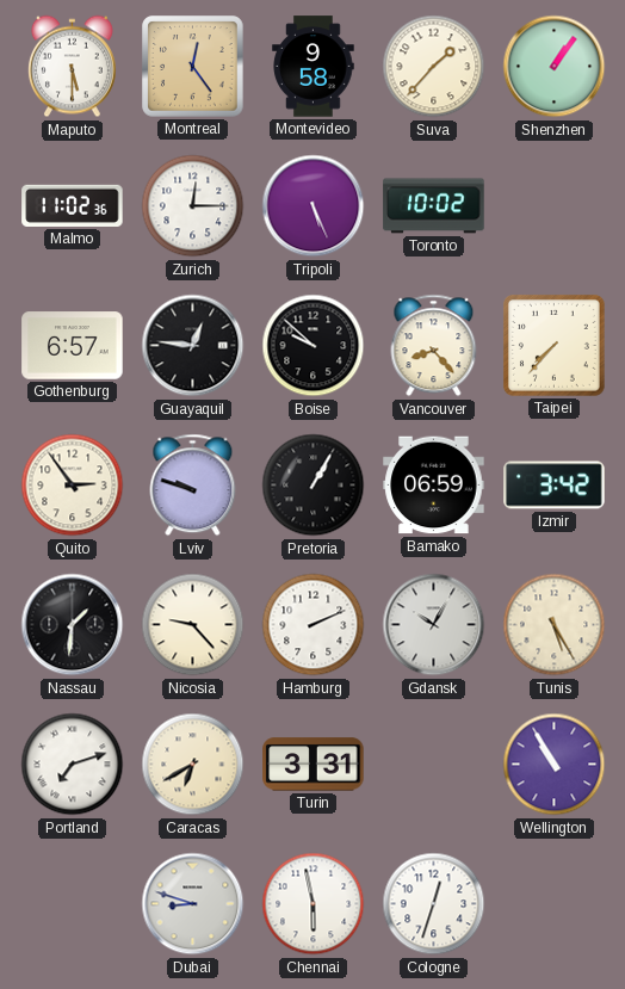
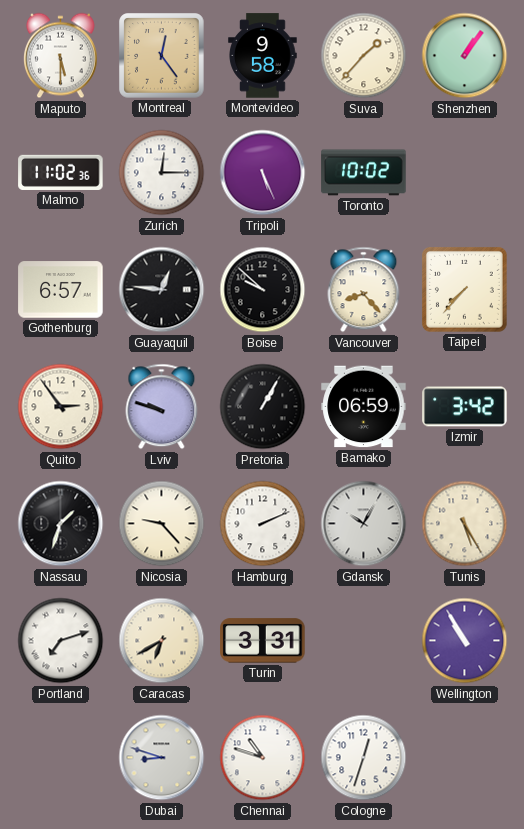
Nassau: 1:31 -> 1:33 (61, 524)
Chennai: 5:58 -> 10:48 (263, 758)
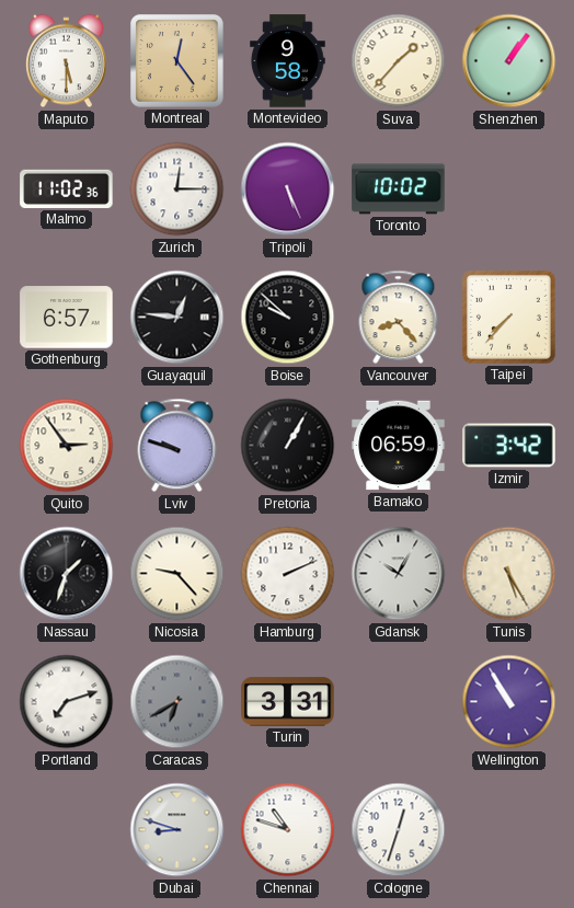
Caracas dial: cream -> grey (177, 702)
